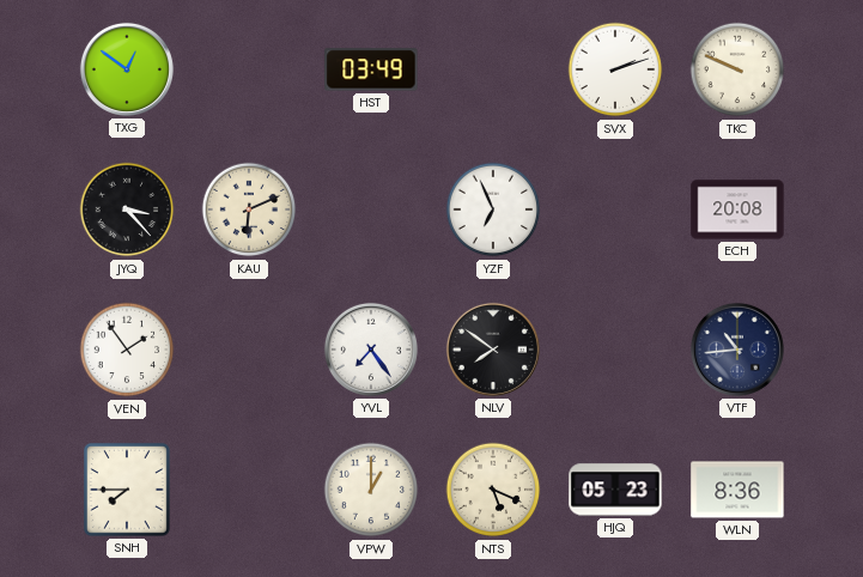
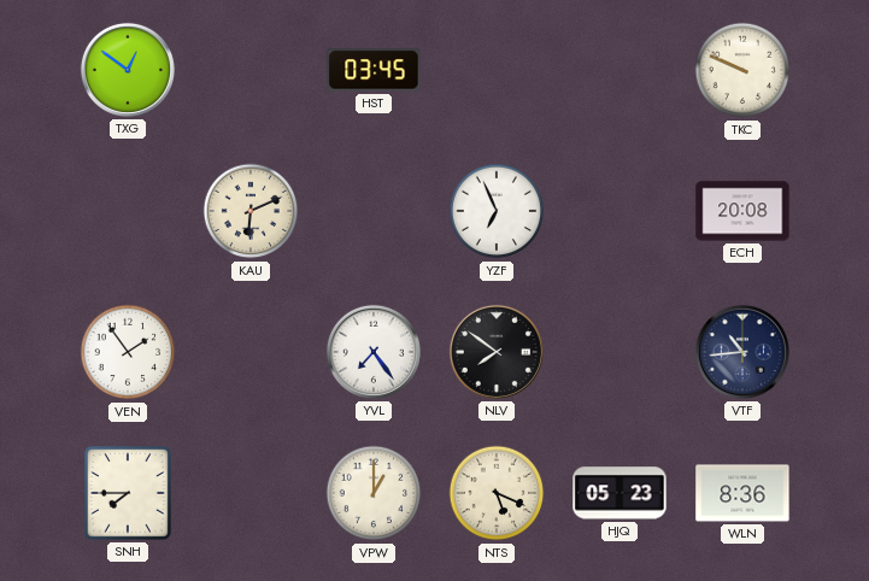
HST: 03:49 -> 03:45 (374, 70)
SVX: 2:12 -> none (615, 69)
JYQ: 3:23 -> none (127, 209)
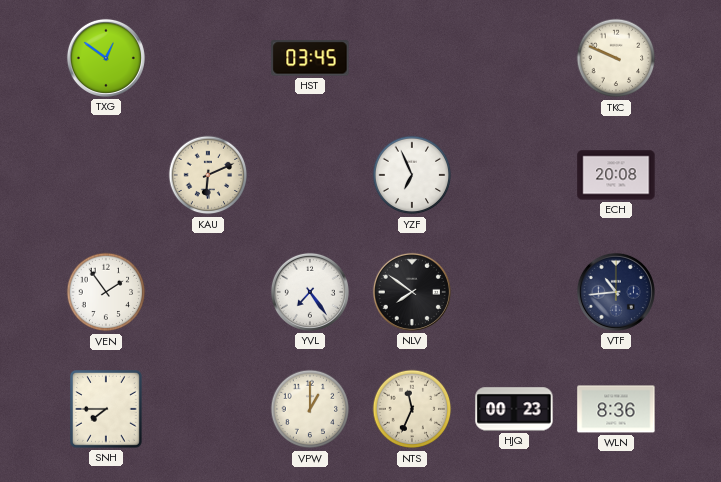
NTS: 5:19 -> 11:34 (412, 409)
HJQ: 05:23 -> 00:23 (514, 409)
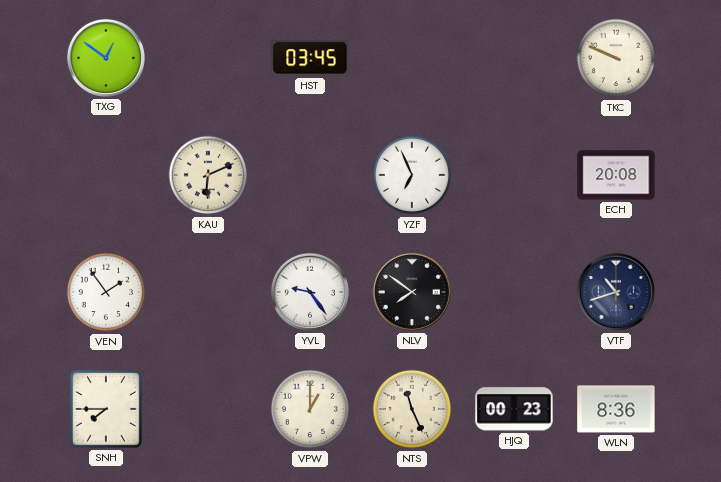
YVL: 7:24 -> 9:24 (310, 292)
VTF: 10:44 -> 10:42 (616, 292)
NTS: 11:34 -> 11:26 (412, 409)
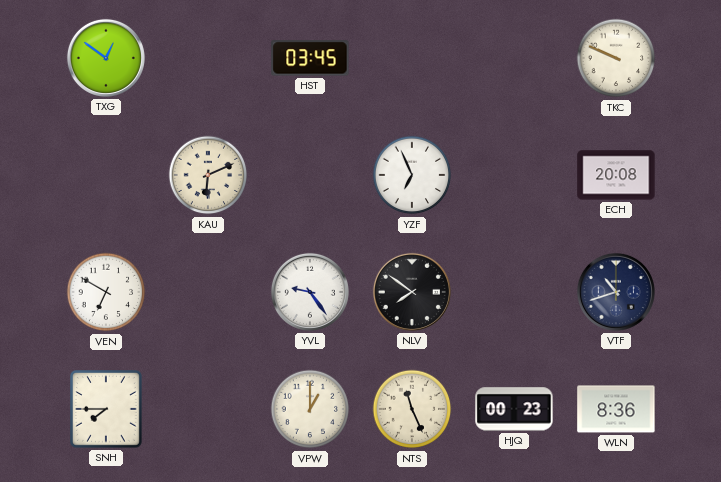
VEN: 1:54 -> 6:50 (106, 292)
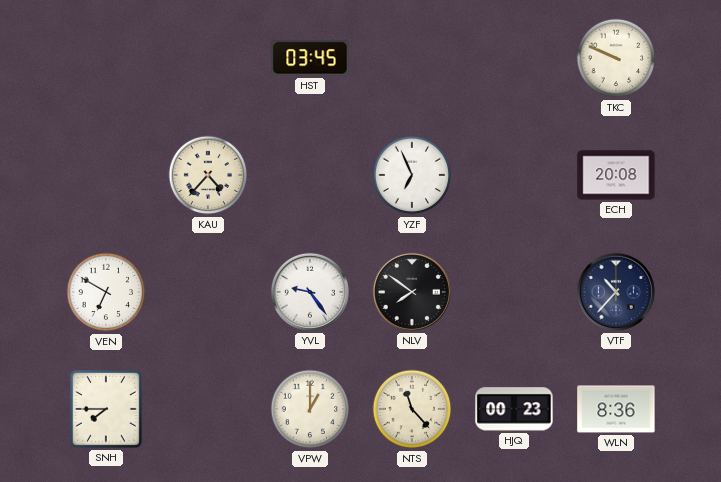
TXG: 12:51 -> none (106, 58)
KAU: 6:11 -> 4:37 (208, 175)
VTF: 10:42 -> 10:37 (616, 292)
NTS: 11:26 -> 11:23 (412, 409)
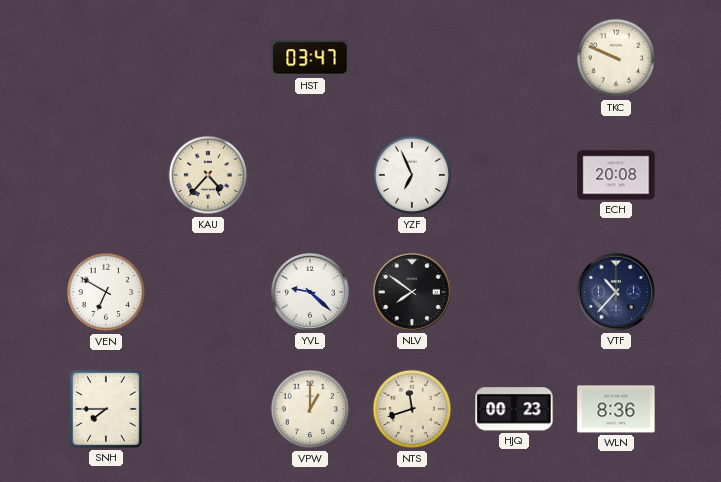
HST: 03:45 -> 03:47 (310, 58)
YVL: 9:24 -> 9:22 (310, 292)
NTS: 11:23 -> 11:42 (412, 409)
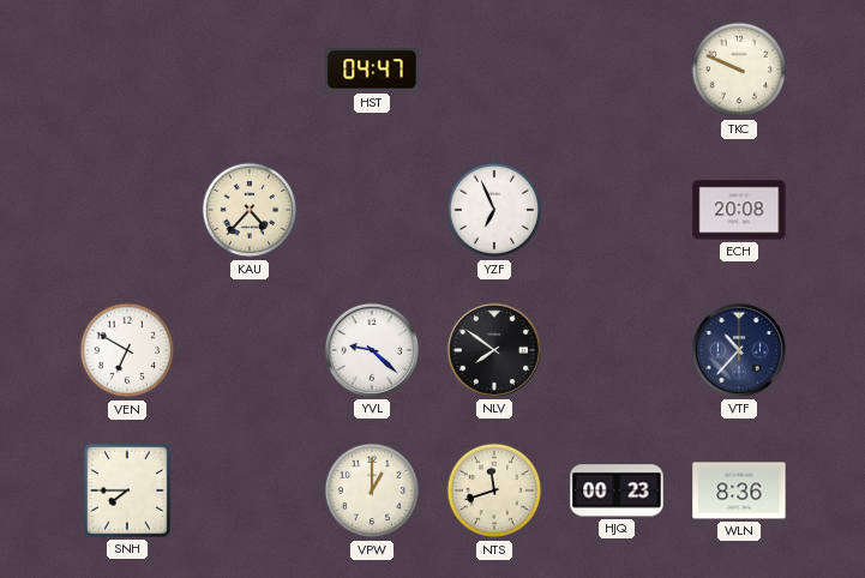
HST: 03:47 -> 04:47 (372, 70)
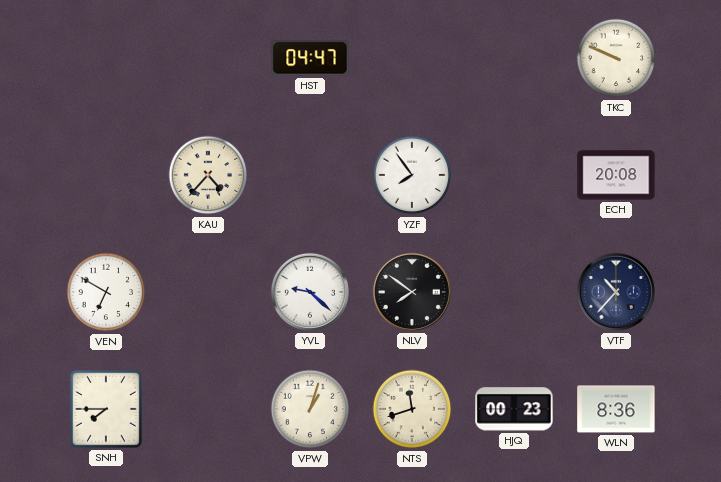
YZF: 6:56 -> 7:54 (412, 175)
VPW: 1:00 -> 1:03 (310, 409)
